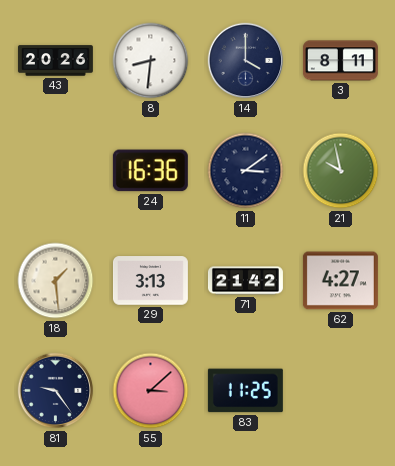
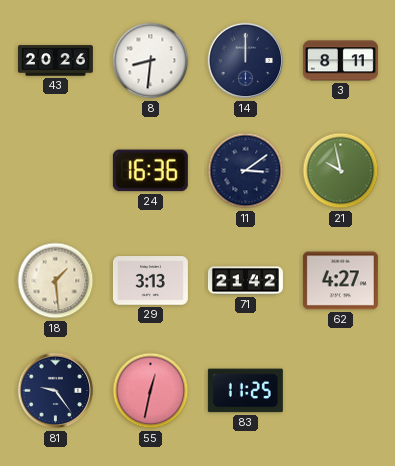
14: 4:00 -> 12:00 (246, 61)
55: 3:08 -> 12:32 (151, 391)
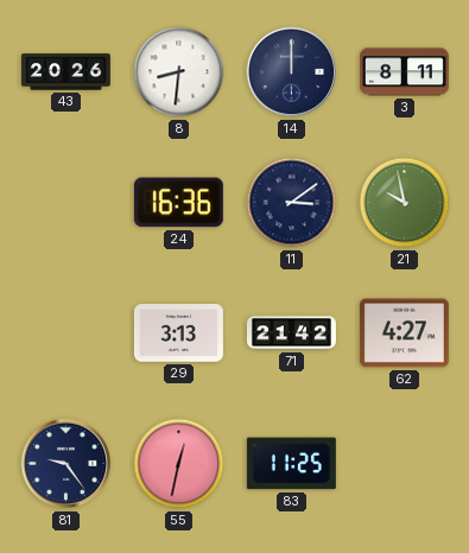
18: 1:29 -> none (56, 281)
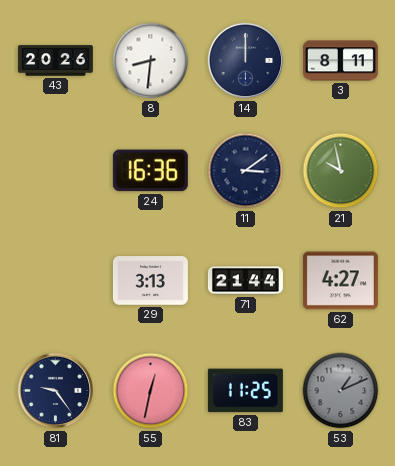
71: 21:42 -> 21:44 (246, 281)
53: none -> 1:11 (341, 391)
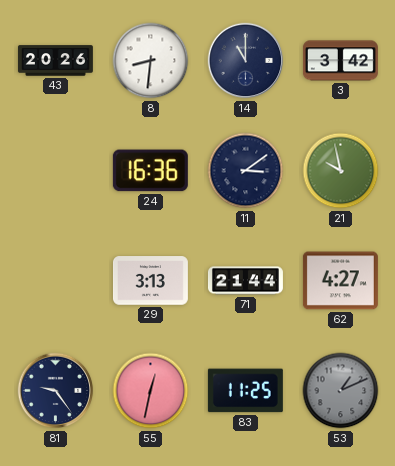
14: 12:00 -> 11:00 (246, 61)
3: 8:11 -> 3:42 (340, 61)
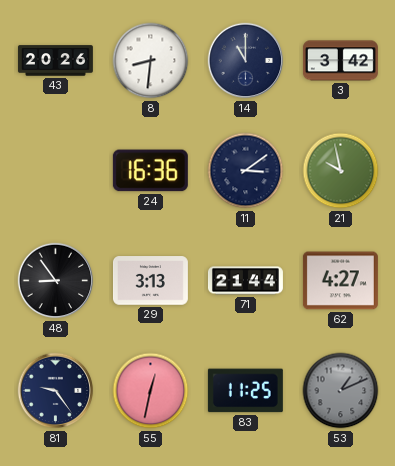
48: none -> 8:54 (56, 281)
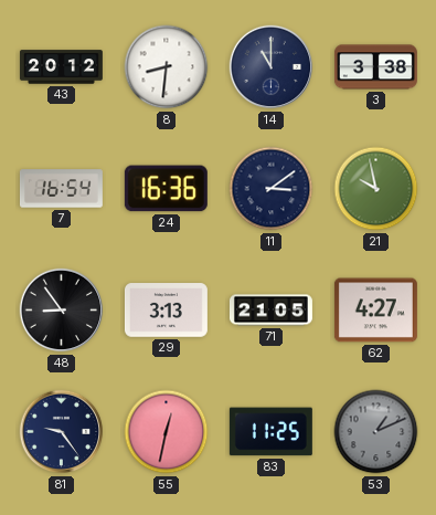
43: 20:26 -> 20:12 (61, 67)
3: 3:42 -> 3:38 (375, 67)
7: none -> 16:54 (61, 189)
71: 21:44 -> 21:05 (272, 311)
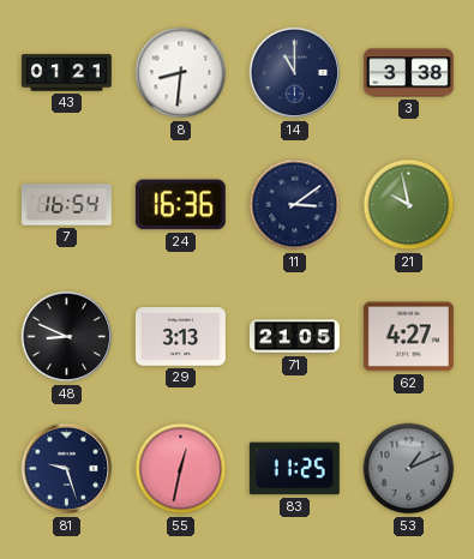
43: 20:12 -> 01:21 (66, 73)
48: 8:54 -> 8:49 (67, 337)
81: 9:24 -> 9:27 (67, 469)
